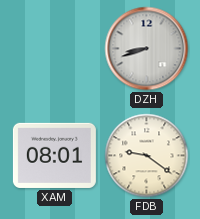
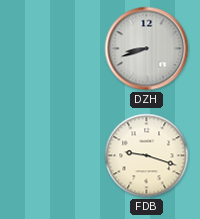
XAM: 08:01 -> none (54, 155)
FDB: 9:21 -> 9:18 (147, 156)
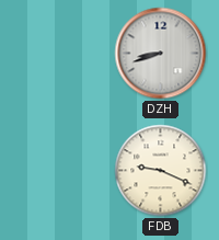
FDB: 9:18 -> 9:19 (161, 171)
